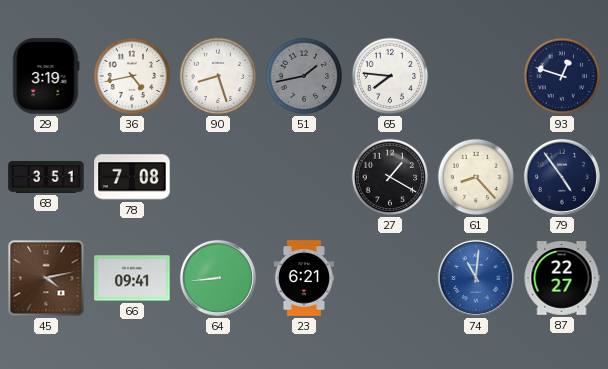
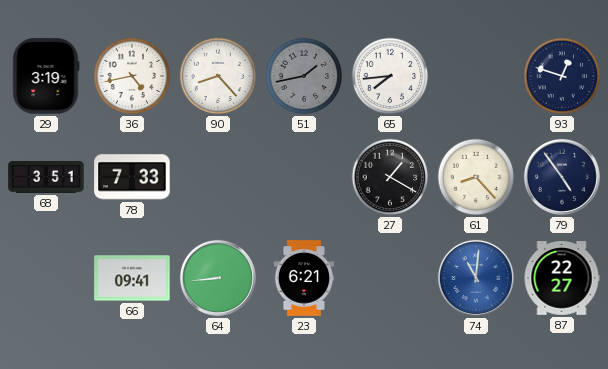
90: 8:27 -> 8:23 (218, 76)
65: 7:46 -> 7:44 (390, 76)
78: 7:08 -> 7:33 (132, 177)
45: 4:13 -> none (46, 278)
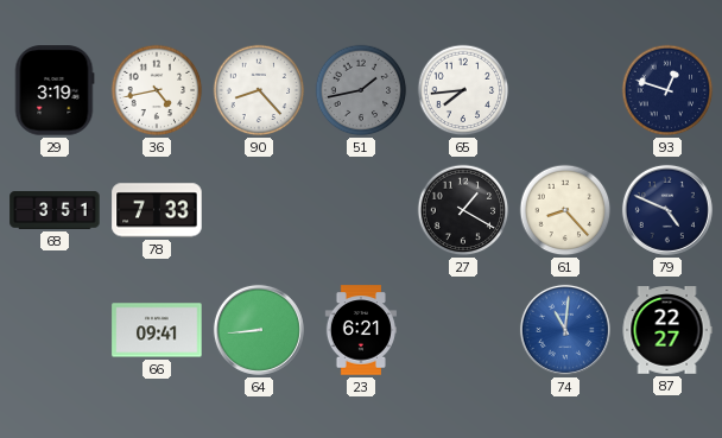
79: 4:54 -> 4:49 (667, 210)
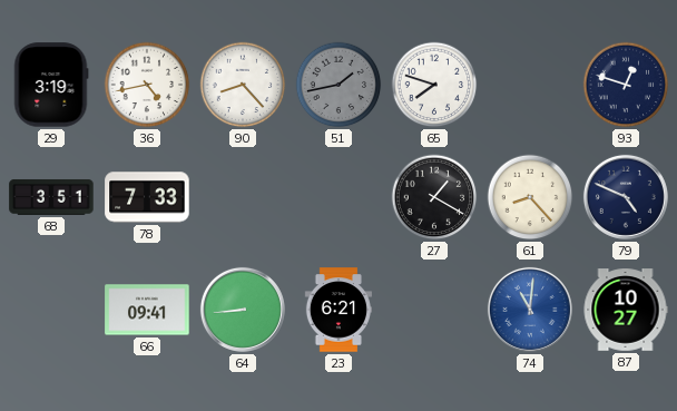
65: 7:44 -> 7:48 (434, 85)
87: 22:27 -> 10:27 (626, 310)
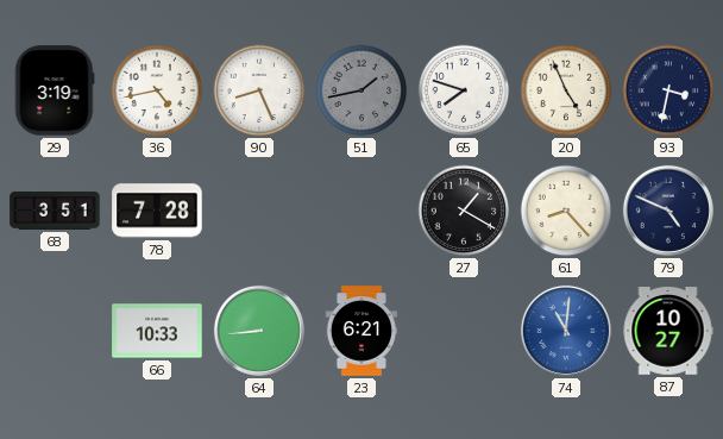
90: 8:23 -> 8:26 (259, 90)
20: none -> 4:56 (566, 90)
93: 12:48 -> 3:32 (668, 90)
78: 7:33 -> 7:28 (157, 211)
66: 09:41 -> 10:33 (157, 331)
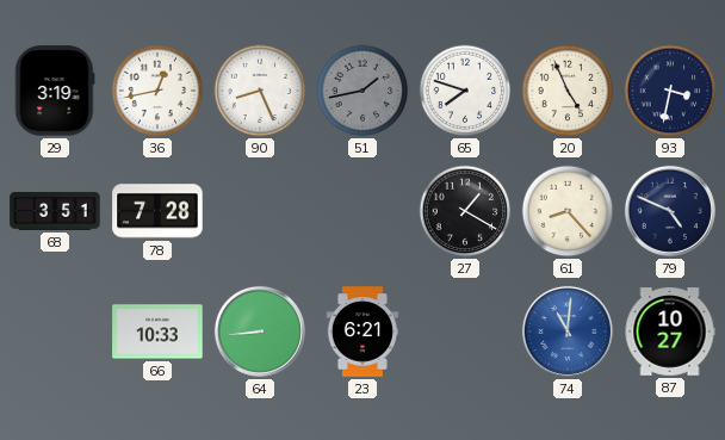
36: 4:43 -> 12:43 (157, 91)
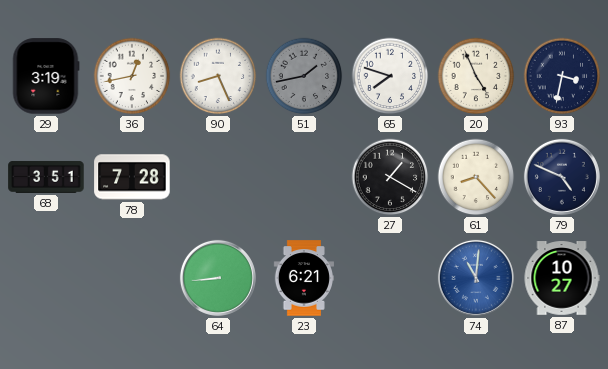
66: 10:33 -> none (157, 331)
